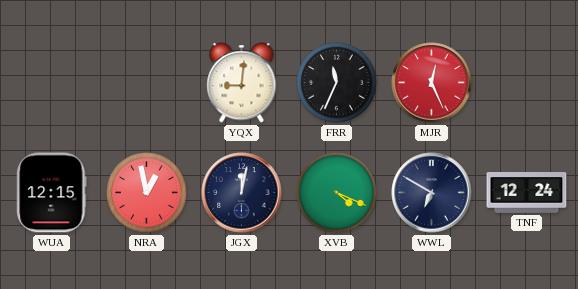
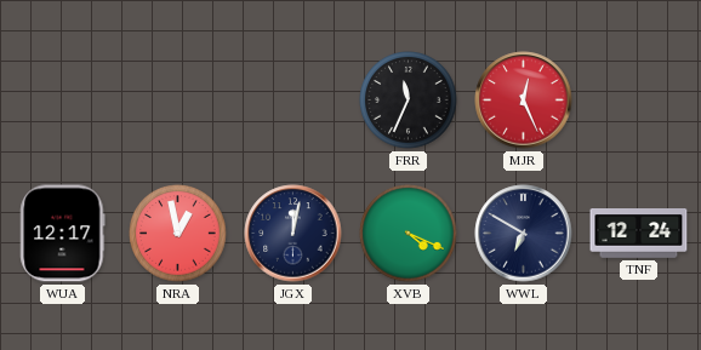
YQX: 9:01 -> none (242, 83)
WUA: 12:15 -> 12:17 (63, 234)
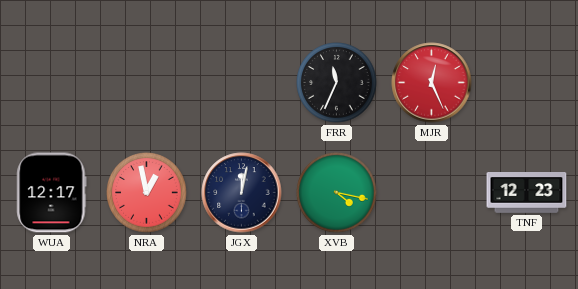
XVB: 4:19 -> 4:17 (337, 193)
WWL: 6:50 -> none (524, 234)
TNF: 12:24 -> 12:23 (527, 193)
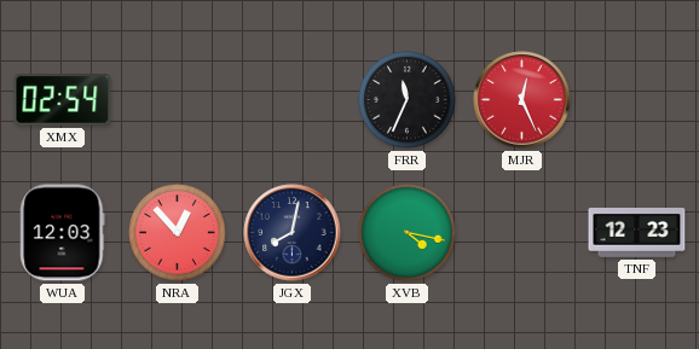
XMX: none -> 02:54 (63, 100)
WUA: 12:17 -> 12:03 (63, 233)
NRA: 12:58 -> 12:53 (178, 233)
JGX: 12:02 -> 8:02 (293, 233)
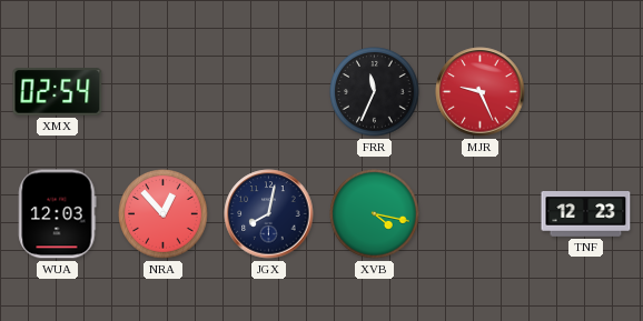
MJR: 12:26 -> 9:26 (481, 92)
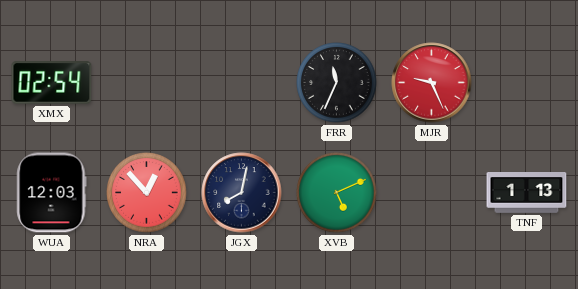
XVB: 4:17 -> 5:11 (337, 193)
TNF: 12:23 -> 1:13 (527, 193)
